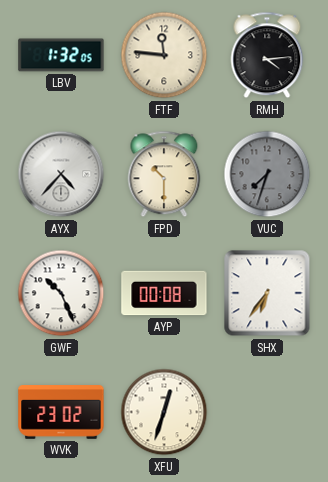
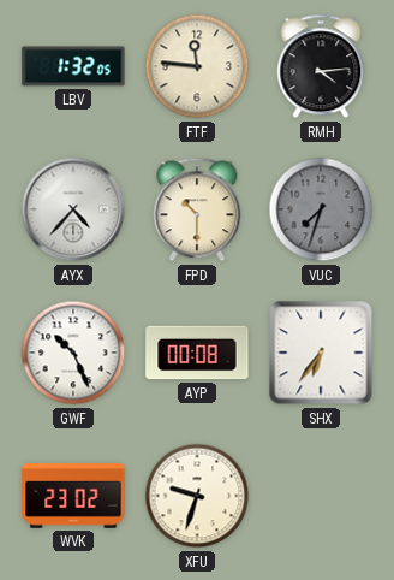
XFU: 12:33 -> 9:33 (197, 496)
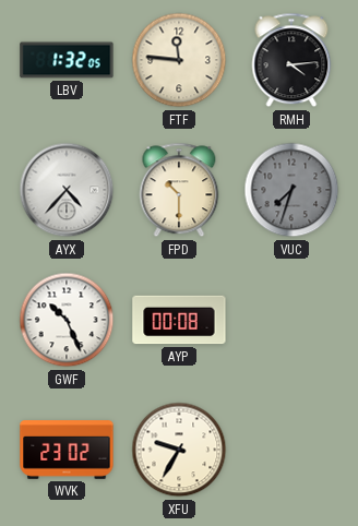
SHX: 6:36 -> none (321, 353)
XFU: 9:33 -> 9:35 (179, 450)
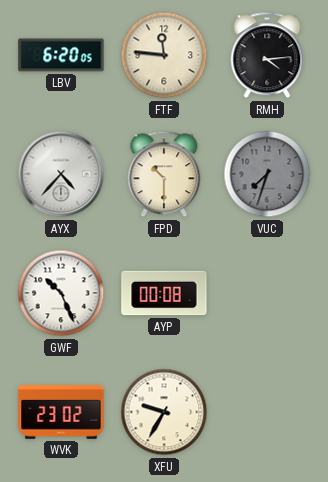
LBV: 1:32 -> 6:20 (61, 55)
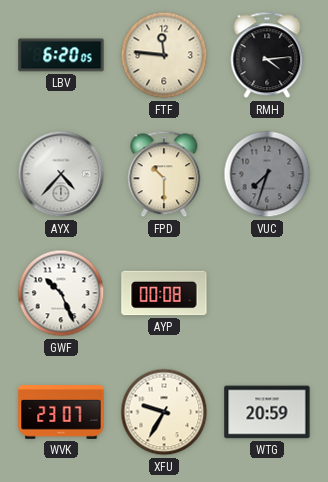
WVK: 23:02 -> 23:07 (61, 412)
WTG: none -> 20:59 (267, 412)
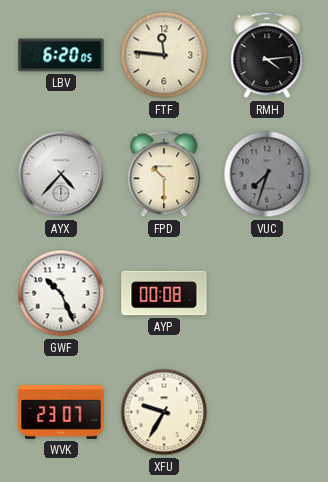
WTG: 20:59 -> none (267, 412)
